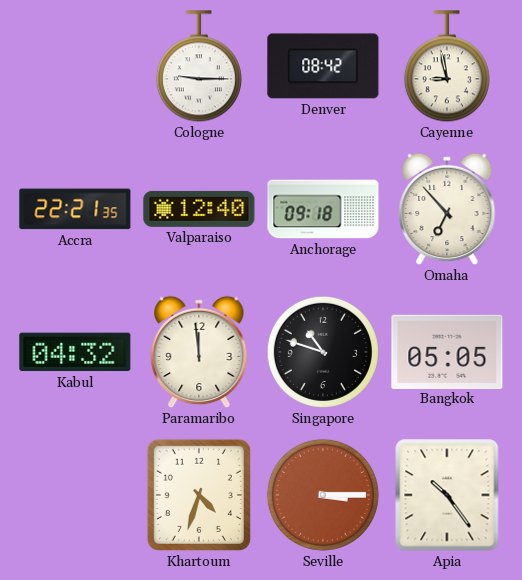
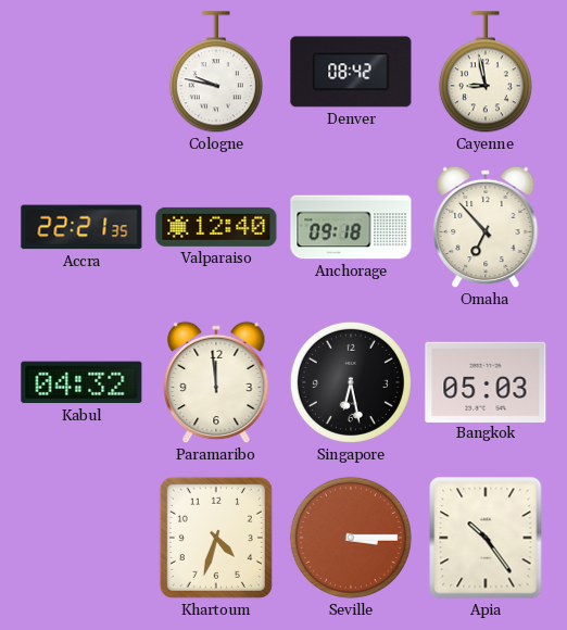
Cologne: 9:15 -> 9:47 (216, 73)
Singapore: 10:48 -> 6:28 (351, 382)
Bangkok: 05:05 -> 05:03 (486, 381)
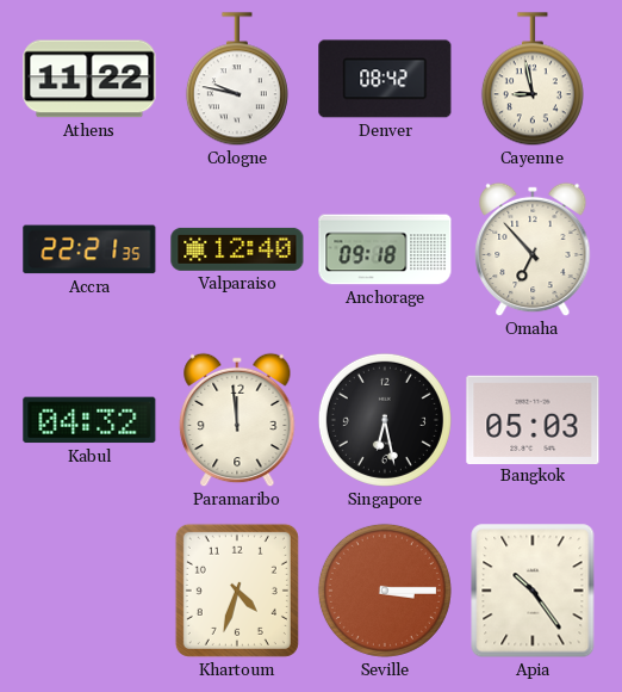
Athens: none -> 11:22 (89, 79)
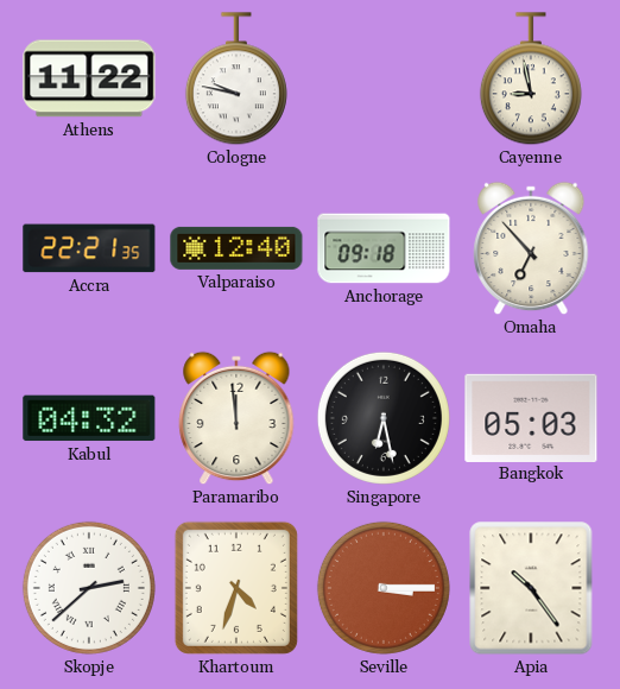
Denver: 08:42 -> none (385, 79)
Skopje: none -> 2:38 (89, 588)
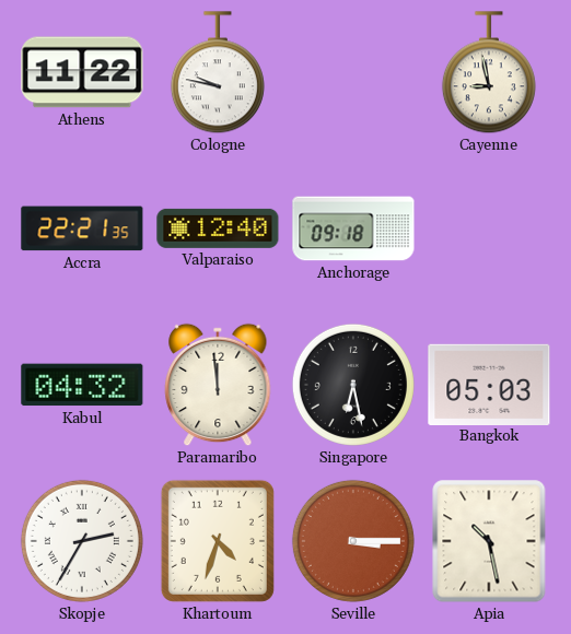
Omaha: 6:53 -> none (531, 248)
Skopje: 2:38 -> 2:35 (82, 541)
Apia: 10:24 -> 10:28 (489, 541)
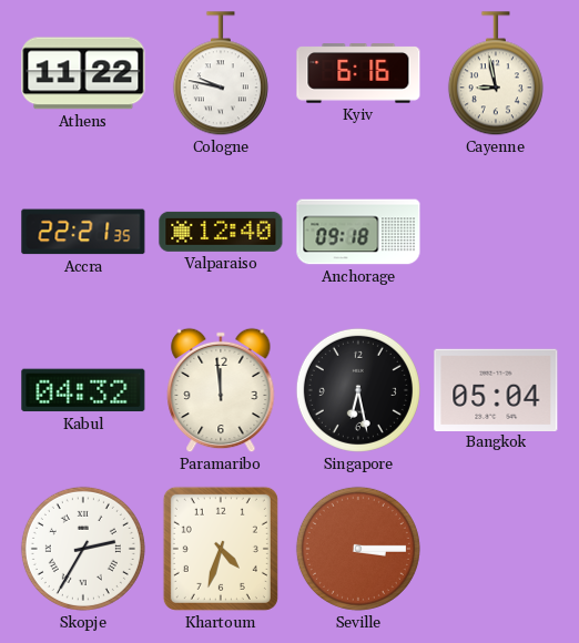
Kyiv: none -> 6:16 (358, 73)
Bangkok: 05:03 -> 05:04 (496, 389)
Apia: 10:28 -> none (489, 541)
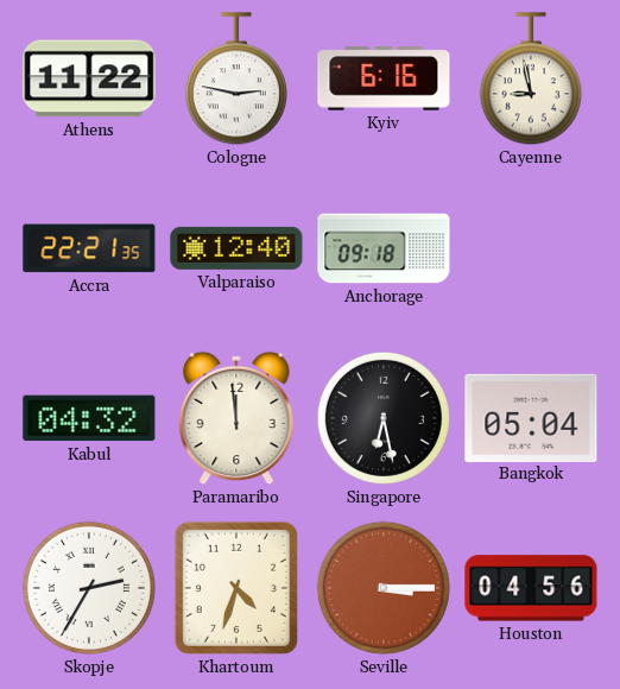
Cologne: 9:47 -> 2:47 (236, 80)
Houston: none -> 04:56 (531, 588)
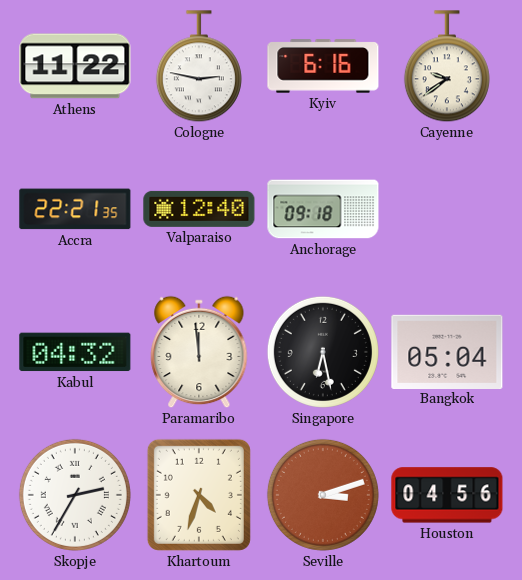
Cayenne: 8:58 -> 9:39 (447, 67)
Seville: 3:15 -> 3:12 (323, 495)
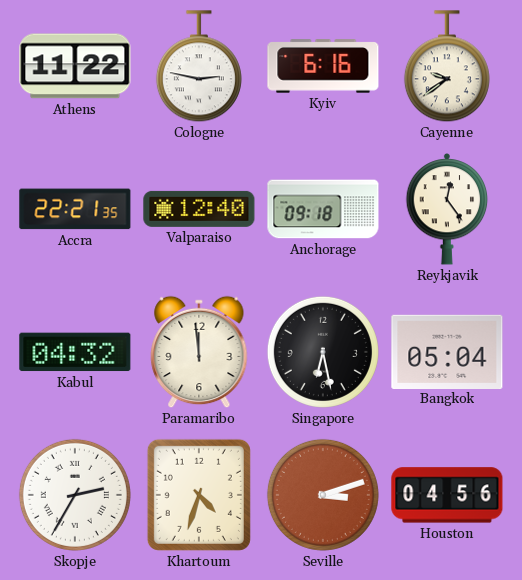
Reykjavik: none -> 12:24 (447, 209)
